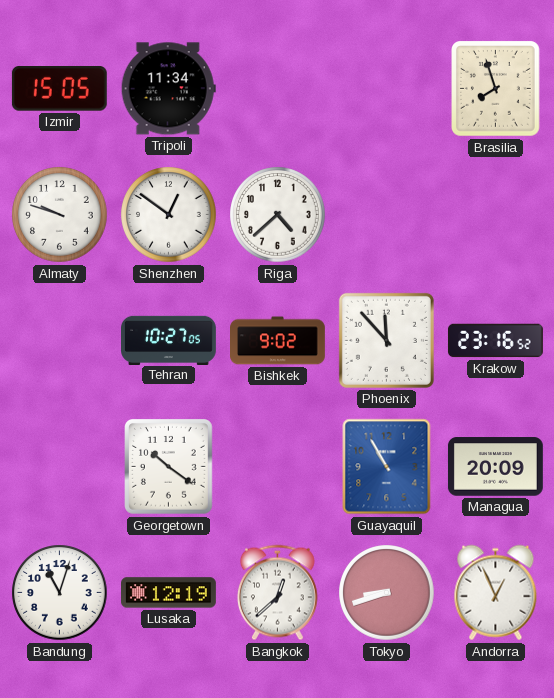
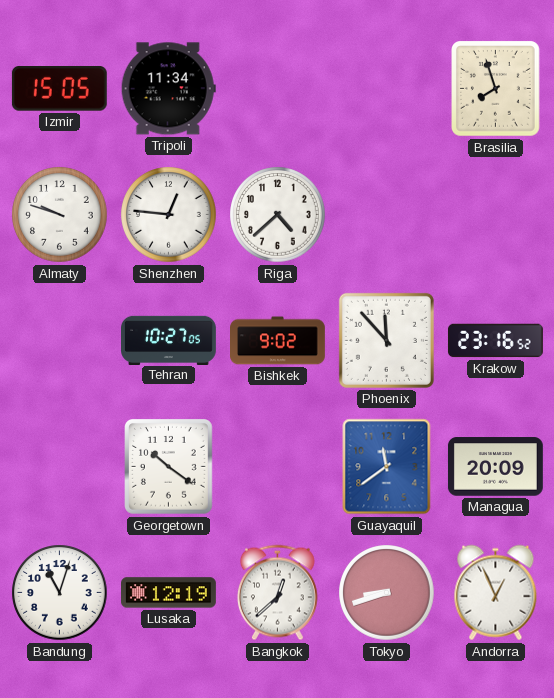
Shenzhen: 12:51 -> 12:46 (169, 215)
Guayaquil: 10:55 -> 11:39 (387, 467)
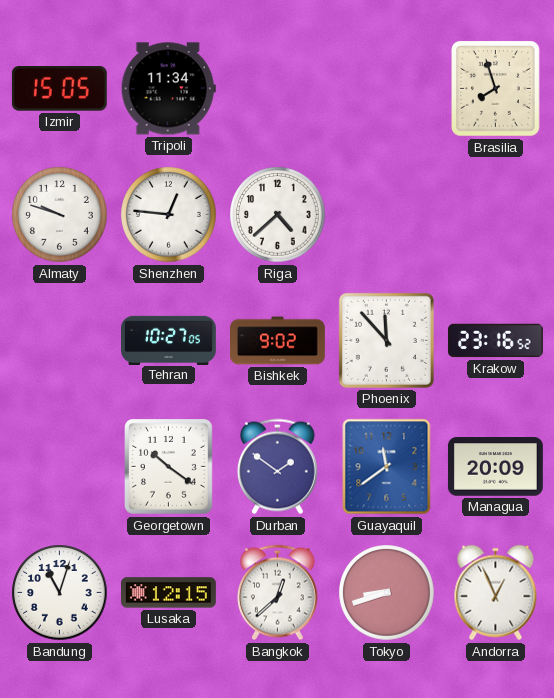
Durban: none -> 1:51 (277, 467)
Lusaka: 12:19 -> 12:15 (169, 593)
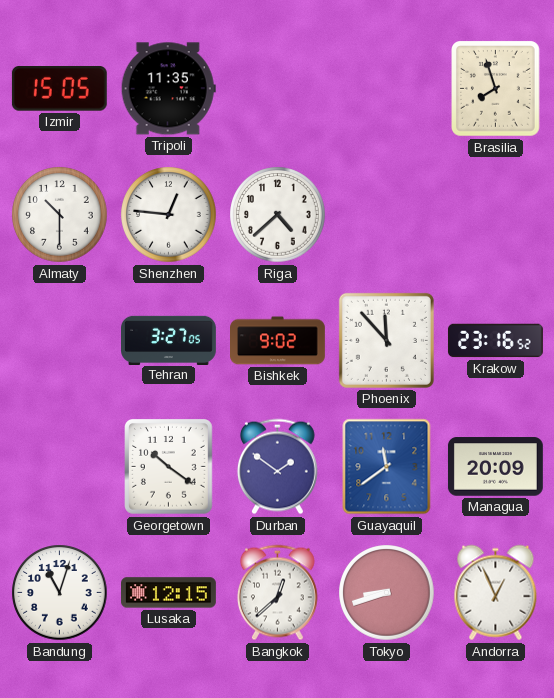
Tripoli: 11:34 -> 11:35 (168, 89)
Almaty: 9:48 -> 10:30 (60, 215)
Tehran: 10:27 -> 3:27 (169, 340)
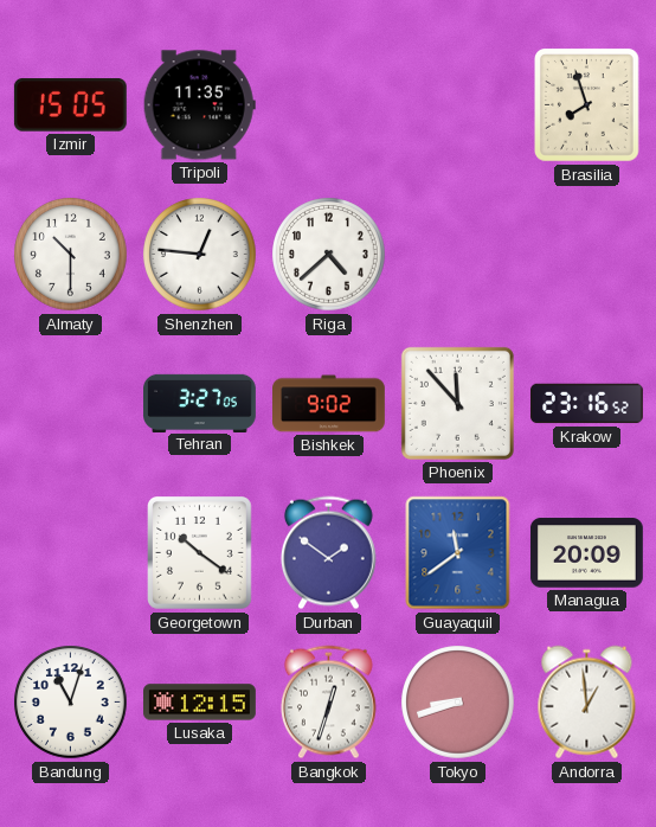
Bangkok: 12:38 -> 12:33 (328, 703)
Andorra: 12:56 -> 12:59 (587, 703)
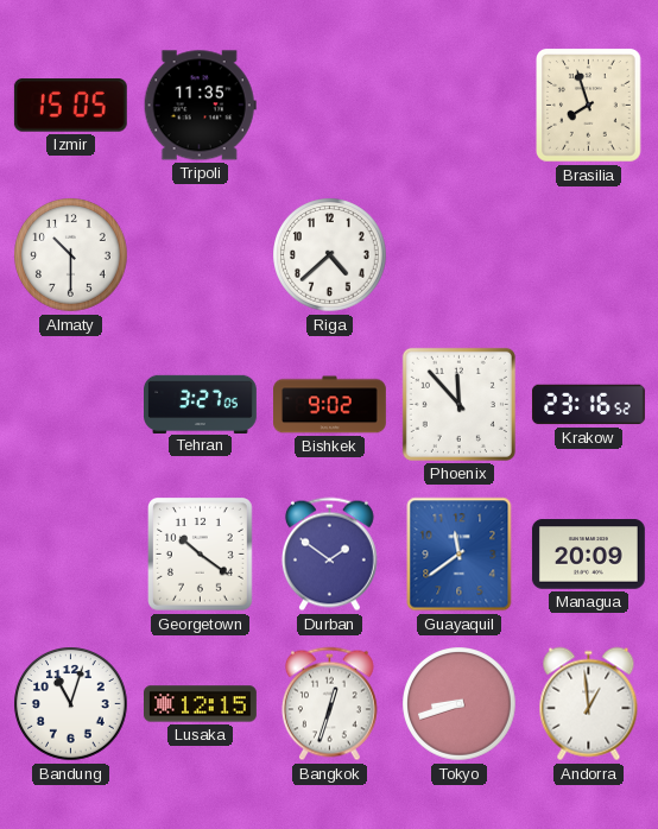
Shenzhen: 12:46 -> none (200, 255)
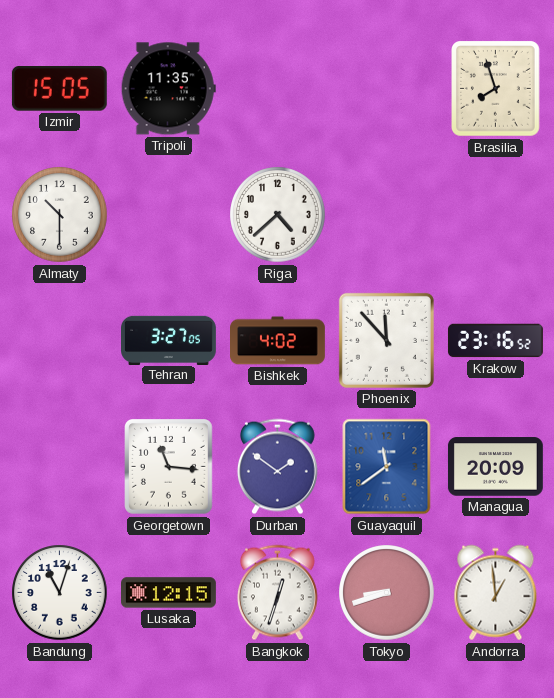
Bishkek: 9:02 -> 4:02 (278, 341)
Georgetown: 10:21 -> 11:16 (169, 467)
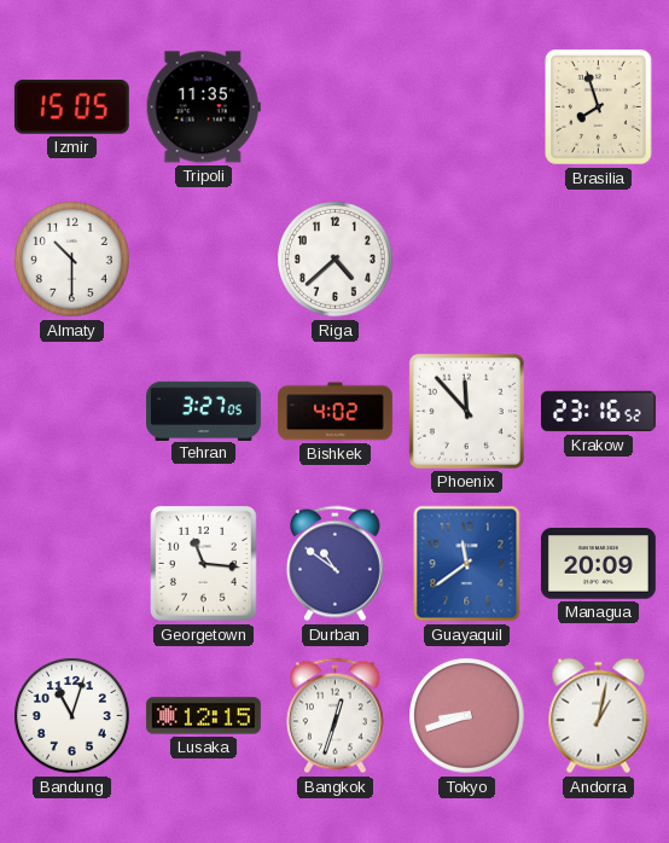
Durban: 1:51 -> 10:51 (334, 564)
Andorra: 12:59 -> 1:02 (599, 716)
